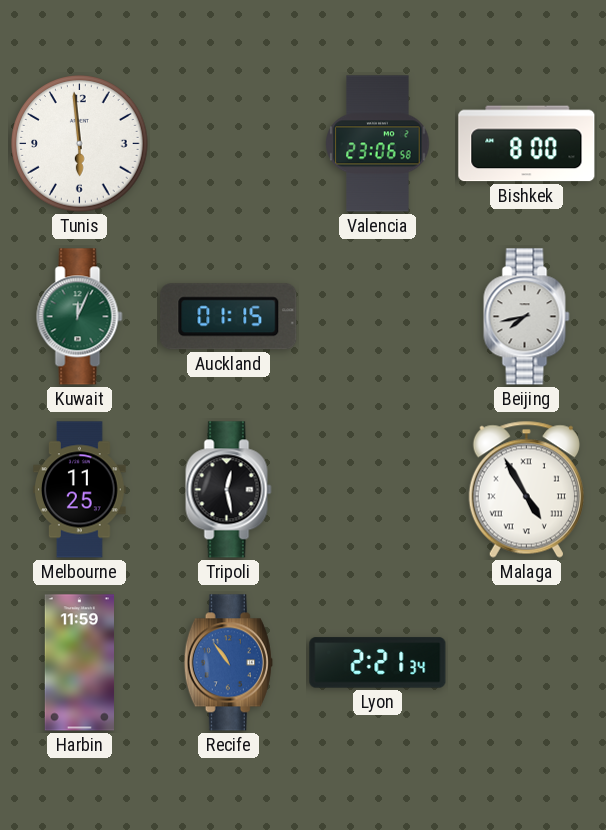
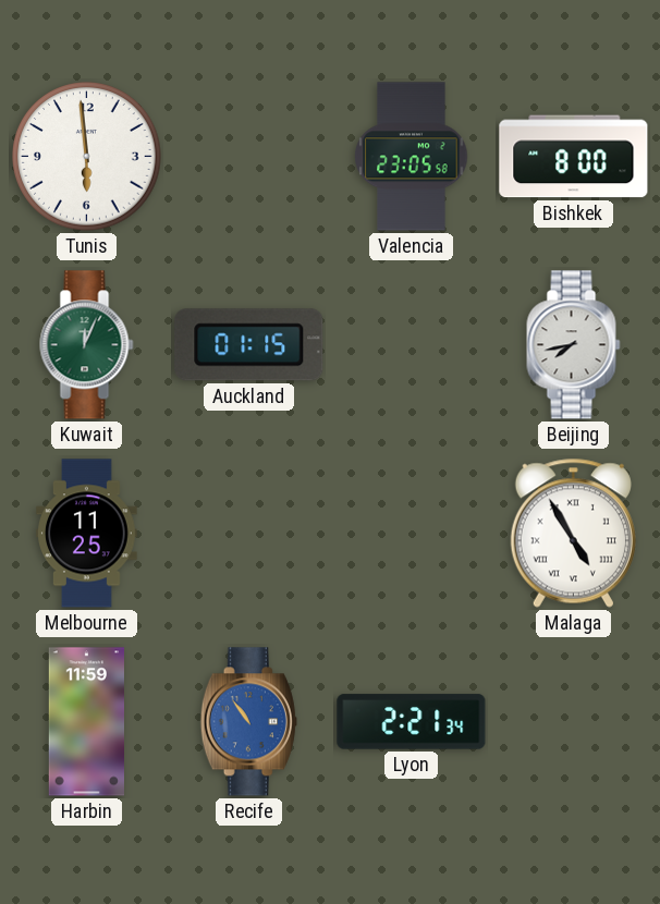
Valencia: 23:06 -> 23:05 (412, 157)
Tripoli: 12:28 -> none (229, 490)
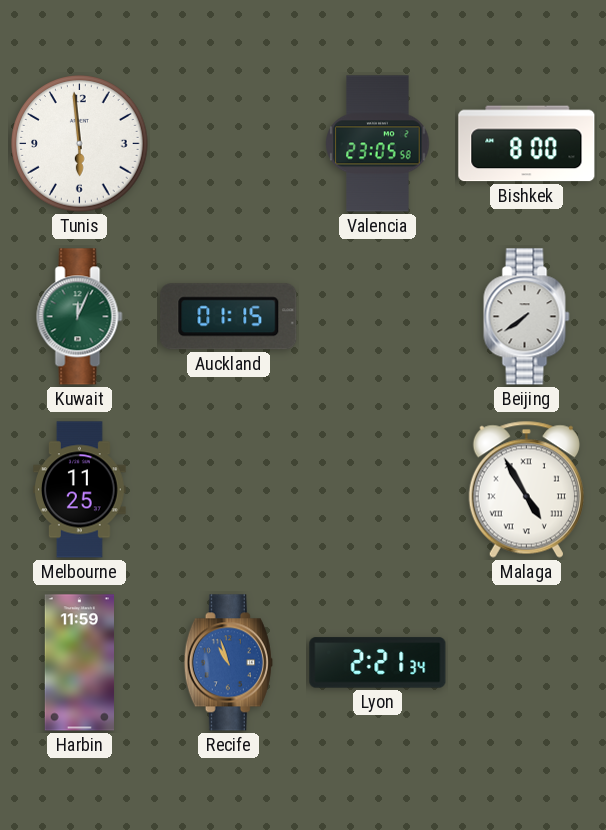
Beijing: 7:43 -> 7:39 (527, 317)
Recife: 10:54 -> 10:57 (228, 663)
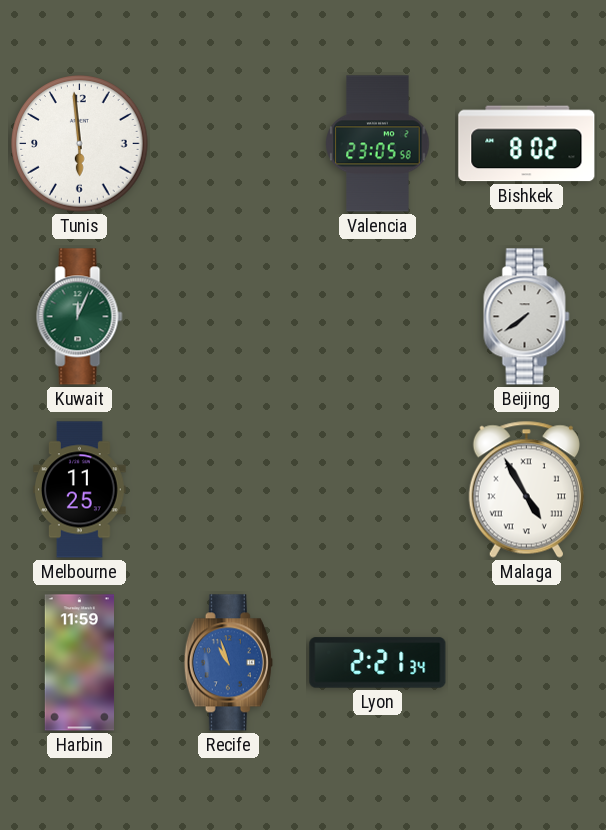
Bishkek: 8:00 -> 8:02 (527, 144)
Auckland: 01:15 -> none (229, 317)
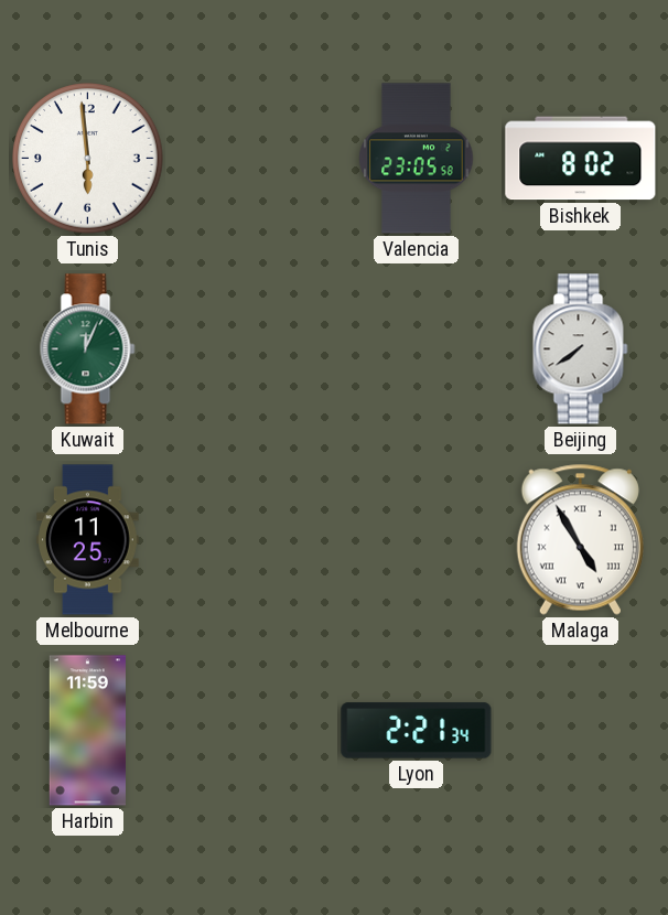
Recife: 10:57 -> none (228, 663)
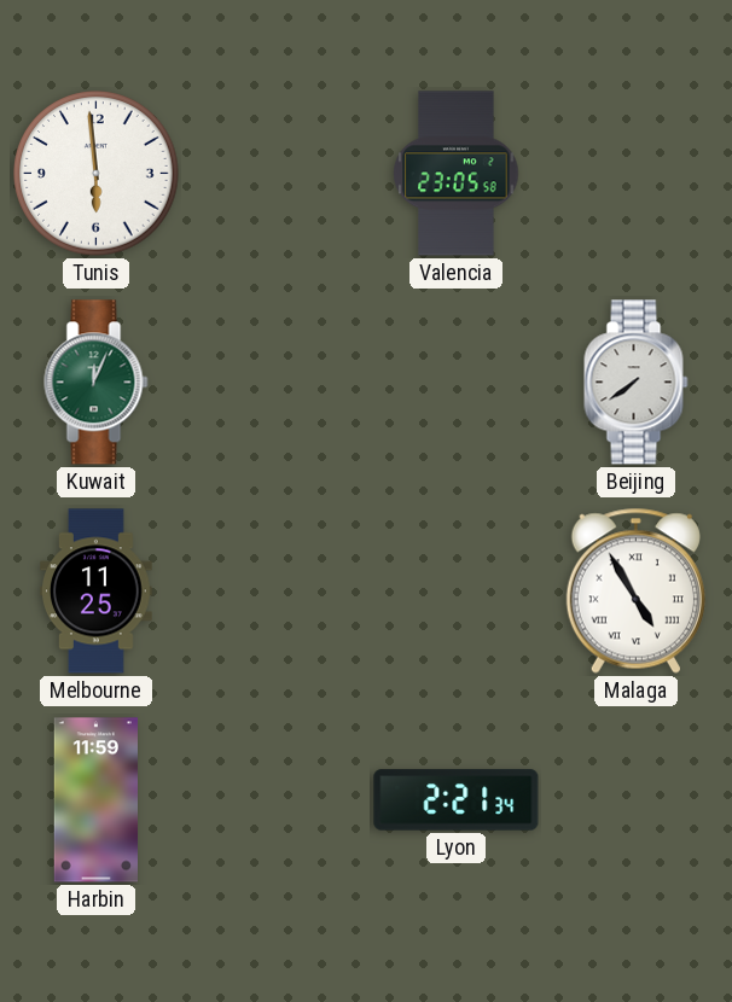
Bishkek: 8:02 -> none (581, 159)
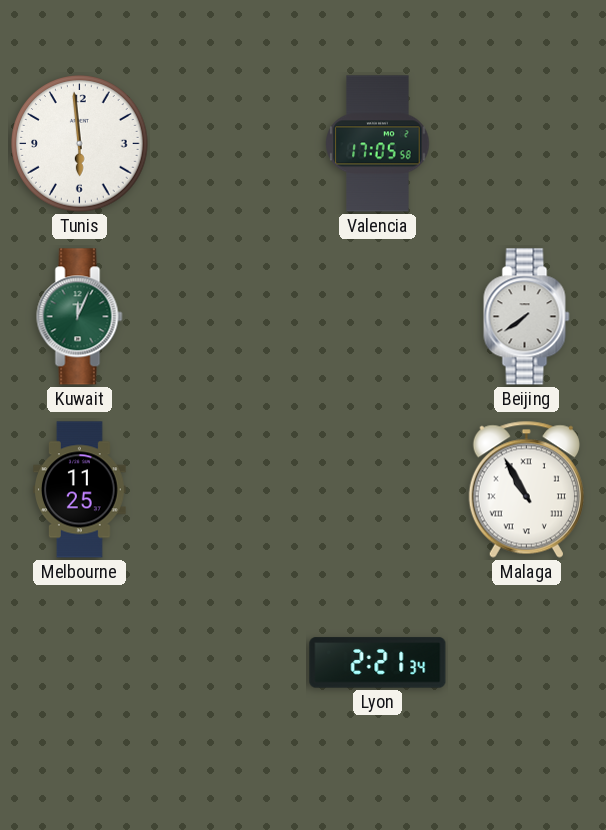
Valencia: 23:05 -> 17:05 (378, 144)
Malaga: 4:55 -> 10:55 (526, 489)
Harbin: 11:59 -> none (95, 800)
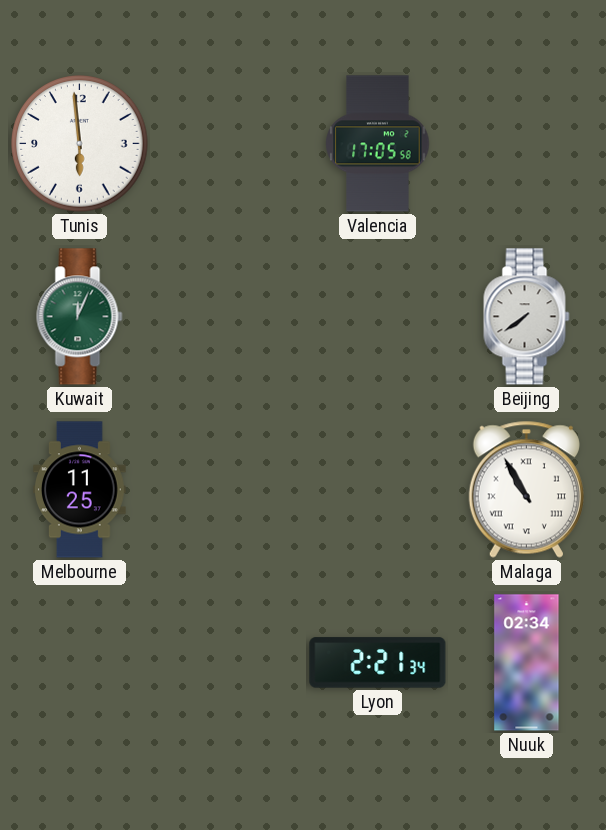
Nuuk: none -> 02:34 (527, 663)
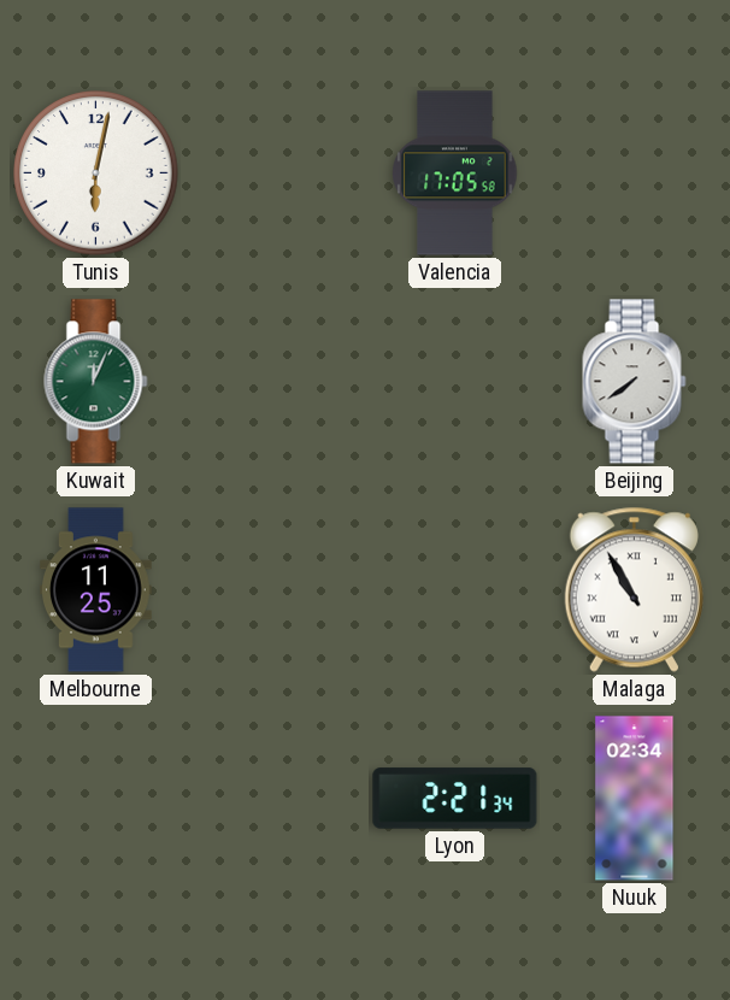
Tunis: 5:59 -> 6:02 (96, 173)
